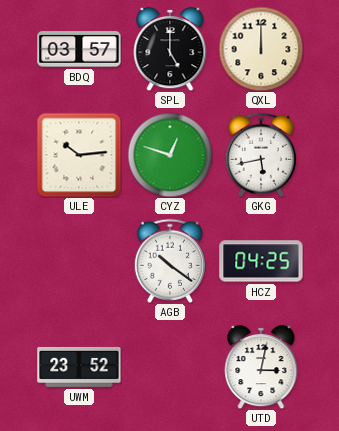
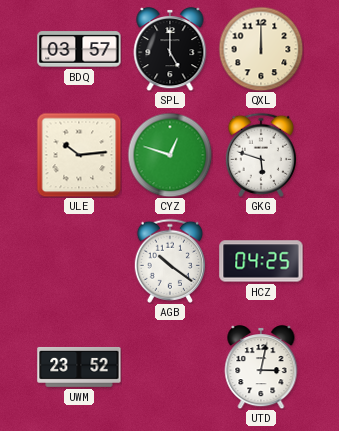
GKG: 5:43 -> 5:48 (260, 155)
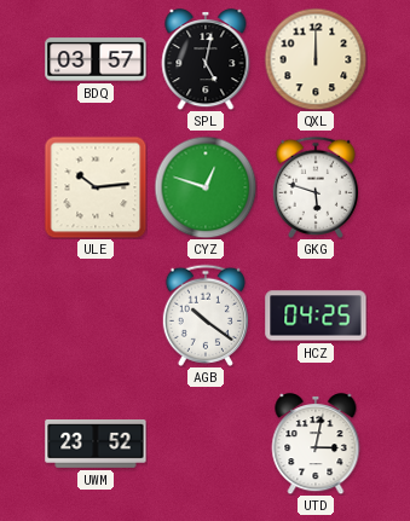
SPL: 5:00 -> 5:02 (206, 60)
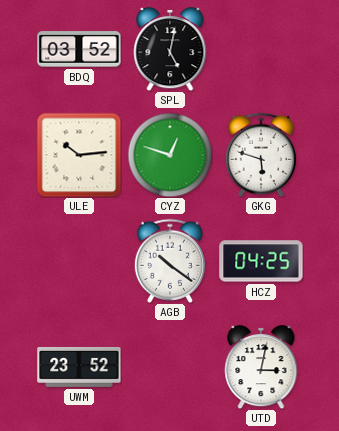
BDQ: 03:57 -> 03:52 (79, 49)
QXL: 12:00 -> none (316, 59)
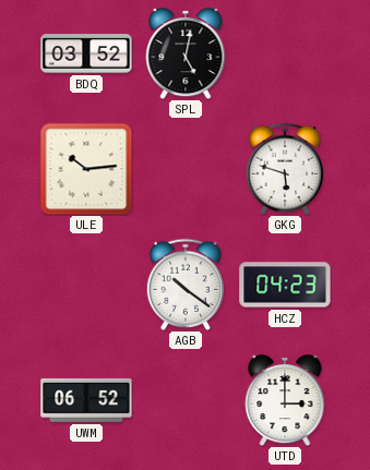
CYZ: 12:48 -> none (170, 155)
HCZ: 04:25 -> 04:23 (285, 285)
UWM: 23:52 -> 06:52 (86, 400)
UTD: 3:02 -> 3:00 (285, 401)
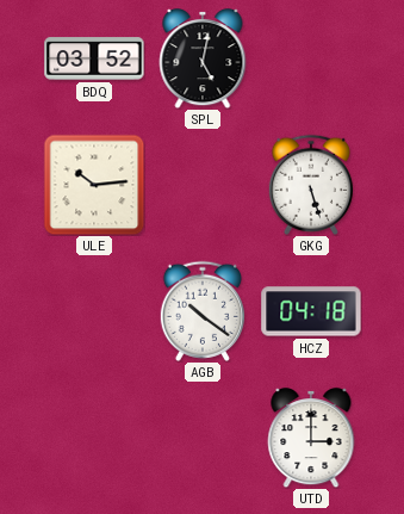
GKG: 5:48 -> 5:27 (310, 185)
HCZ: 04:23 -> 04:18 (311, 311)
UWM: 06:52 -> none (86, 400)
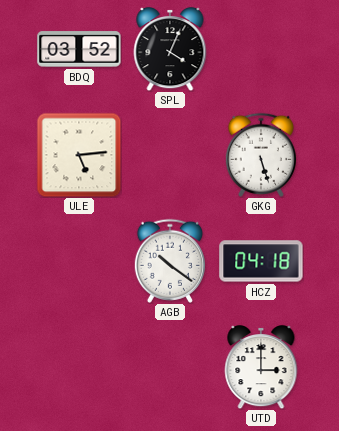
SPL: 5:02 -> 4:04 (170, 50)
ULE: 10:14 -> 5:14 (79, 155)
